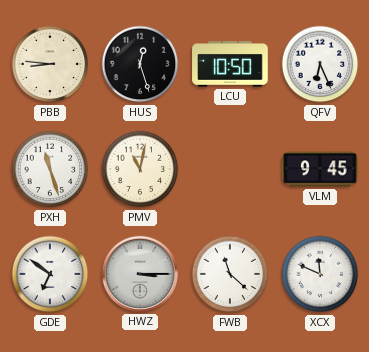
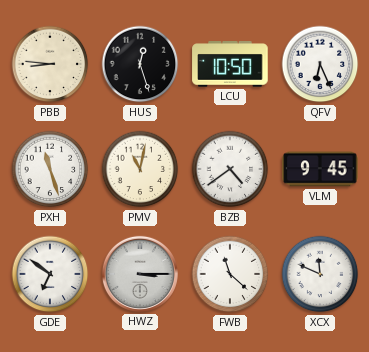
BZB: none -> 4:39 (230, 169)
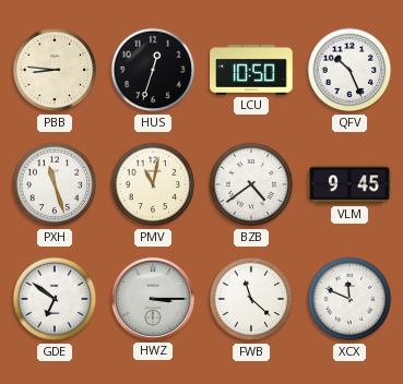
HUS: 12:27 -> 12:33 (153, 70)
QFV: 6:26 -> 10:26 (349, 70)
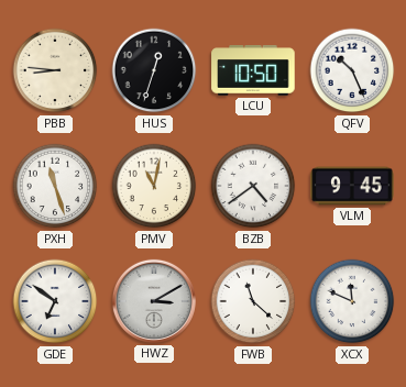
HWZ: 3:15 -> 3:10 (154, 301)
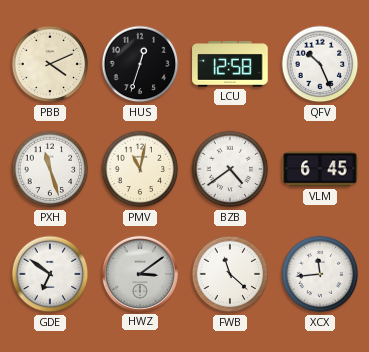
PBB: 8:46 -> 4:11 (50, 64)
LCU: 10:50 -> 12:58 (230, 64)
VLM: 9:45 -> 6:45 (320, 169)
HWZ: 3:10 -> 3:09 (140, 274)
XCX: 11:49 -> 11:44 (320, 274)
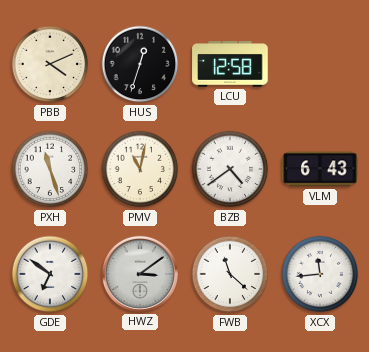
QFV: 10:26 -> none (320, 64)
VLM: 6:45 -> 6:43 (320, 169)
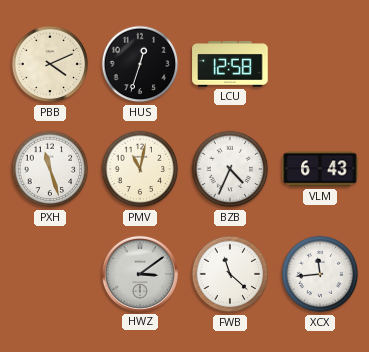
BZB: 4:39 -> 4:34 (230, 169)
GDE: 6:51 -> none (50, 274)
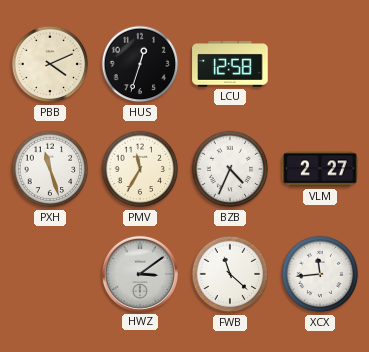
PMV: 11:02 -> 11:35 (140, 169)
VLM: 6:43 -> 2:27 (320, 169)
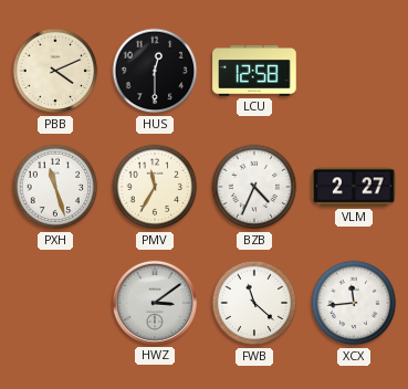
HUS: 12:33 -> 12:30 (155, 71)
